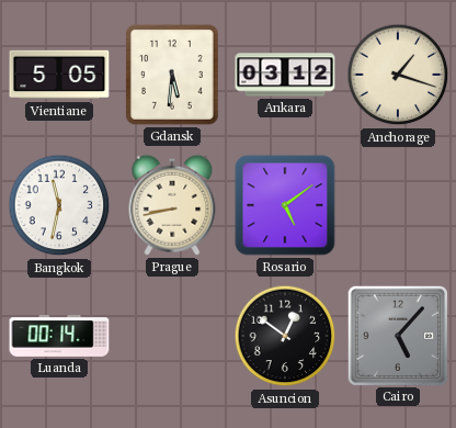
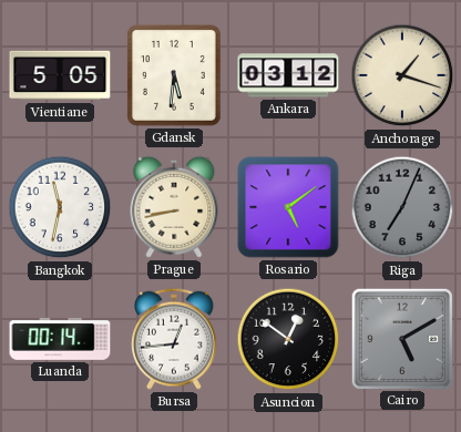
Riga: none -> 7:04 (402, 207)
Bursa: none -> 12:44 (175, 339)
Cairo: 5:07 -> 5:10 (401, 338)
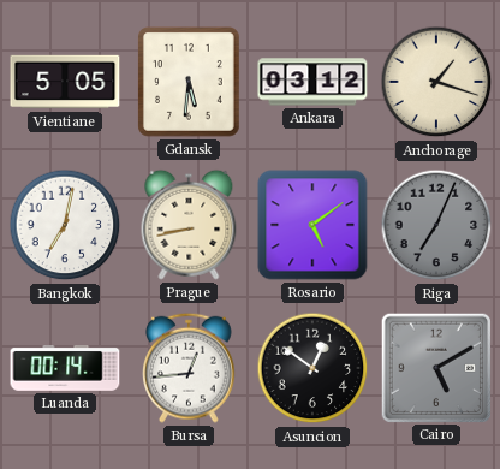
Bangkok: 11:32 -> 7:02 (65, 225)
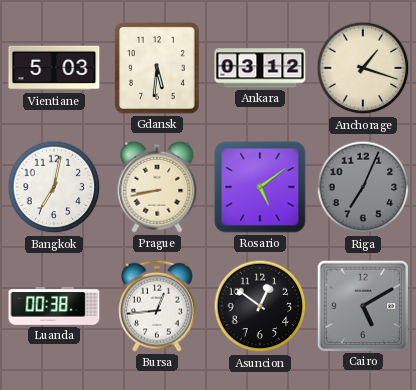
Vientiane: 5:05 -> 5:03 (54, 68)
Luanda: 00:14 -> 00:38 (54, 307)
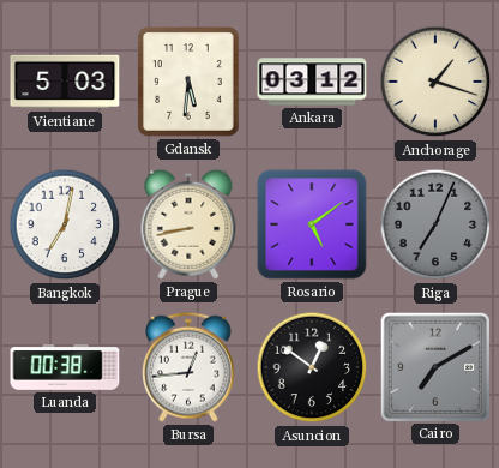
Cairo: 5:10 -> 7:10 (434, 366)
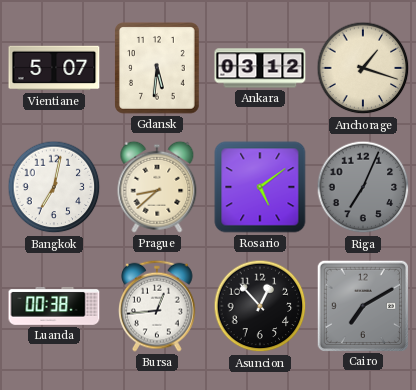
Vientiane: 5:03 -> 5:07 (54, 68)
Prague: 8:43 -> 8:38 (157, 187)
Asuncion: 12:51 -> 12:53 (260, 306)
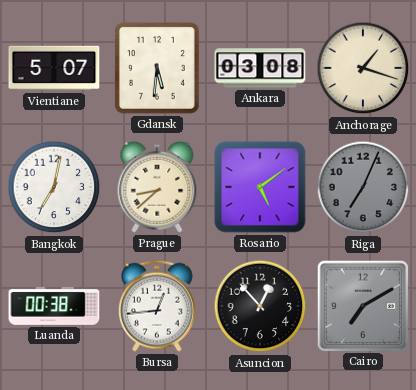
Ankara: 03:12 -> 03:08 (260, 68)
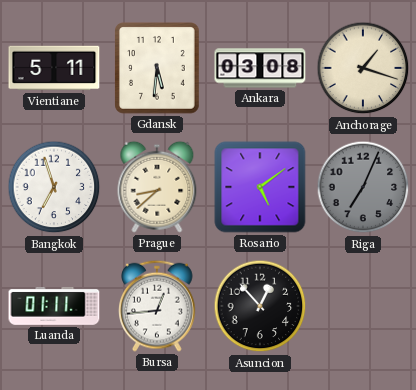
Vientiane: 5:07 -> 5:11 (54, 68)
Bangkok: 7:02 -> 6:57 (54, 187)
Luanda: 00:38 -> 01:11 (54, 307)
Cairo: 7:10 -> none (362, 305)
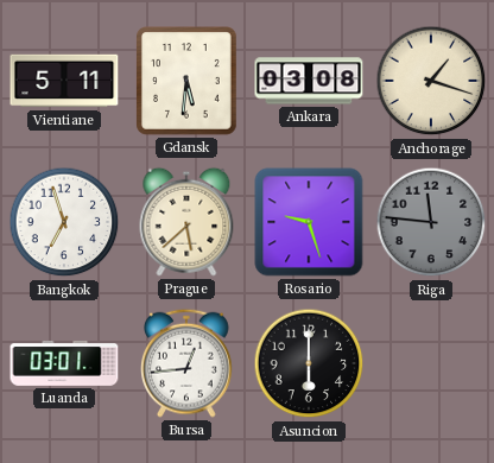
Prague: 8:38 -> 5:38 (186, 222)
Rosario: 5:09 -> 9:27 (309, 222)
Riga: 7:04 -> 11:46 (431, 222)
Luanda: 01:11 -> 03:01 (64, 364)
Asuncion: 12:53 -> 6:00 (309, 363)
